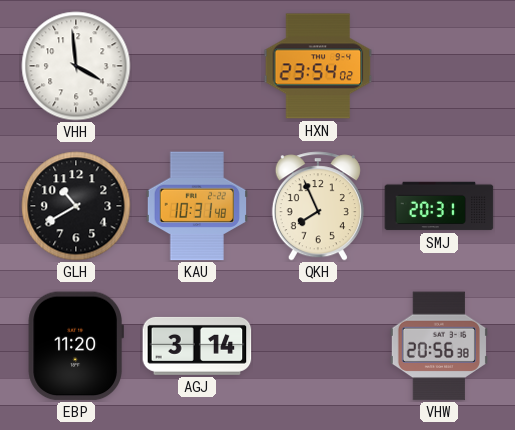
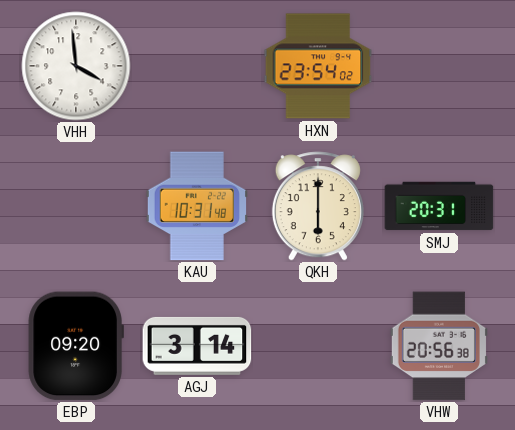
GLH: 10:40 -> none (76, 206)
QKH: 7:56 -> 6:00 (318, 206)
EBP: 11:20 -> 09:20 (76, 346)
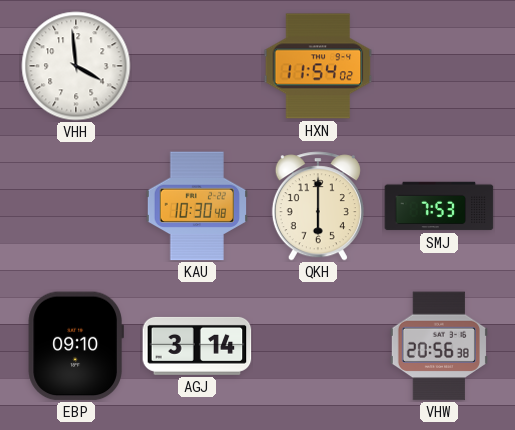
HXN: 23:54 -> 11:54 (318, 66)
KAU: 10:31 -> 10:30 (196, 206)
SMJ: 20:31 -> 7:53 (439, 206)
EBP: 09:20 -> 09:10 (76, 346)
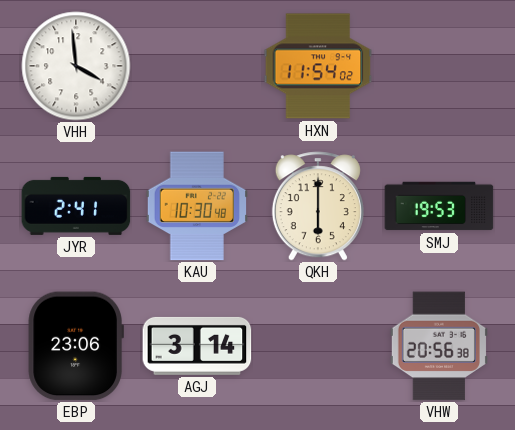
JYR: none -> 2:41 (76, 206)
SMJ: 7:53 -> 19:53 (439, 206)
EBP: 09:10 -> 23:06 (76, 346)
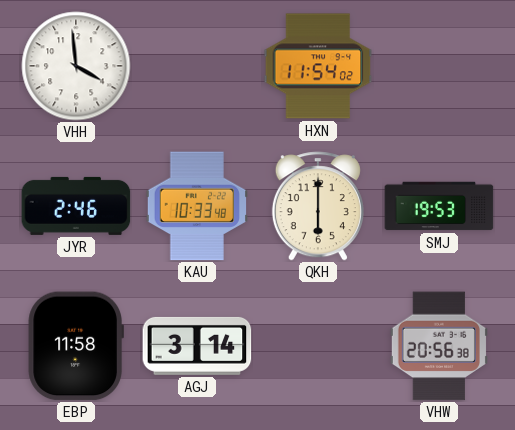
JYR: 2:41 -> 2:46 (76, 206)
KAU: 10:30 -> 10:33 (196, 206)
EBP: 23:06 -> 11:58 (76, 346)
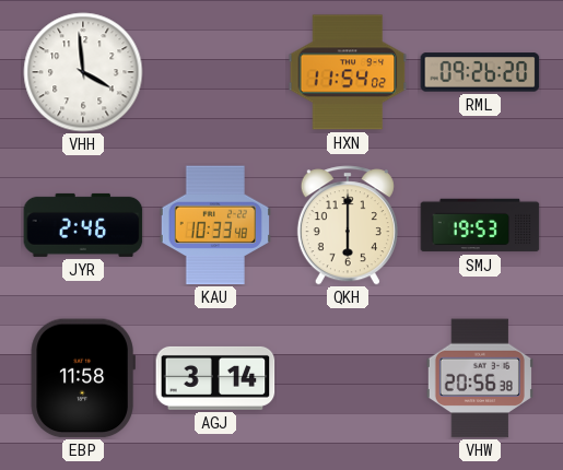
RML: none -> 09:26 (480, 72)
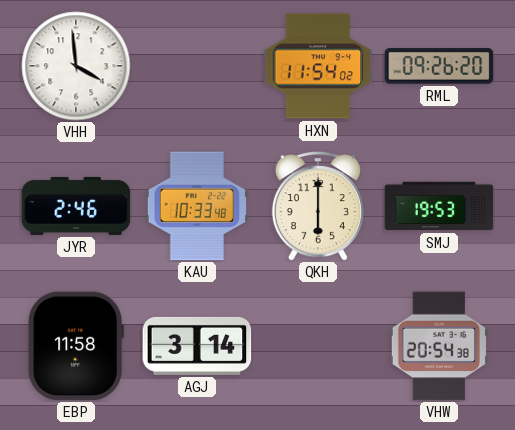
VHW: 20:56 -> 20:54 (439, 346)
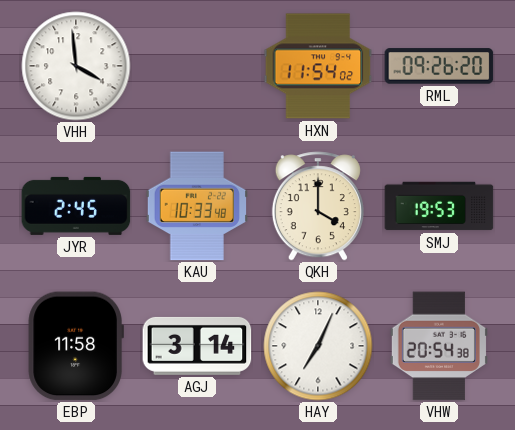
JYR: 2:46 -> 2:45 (76, 206)
QKH: 6:00 -> 4:00 (318, 206)
HAY: none -> 7:04 (318, 346)
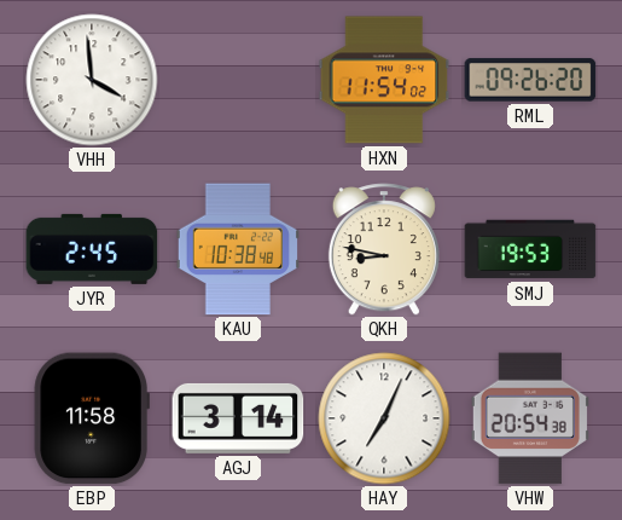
KAU: 10:33 -> 10:38 (237, 249)
QKH: 4:00 -> 8:47 (384, 249)
